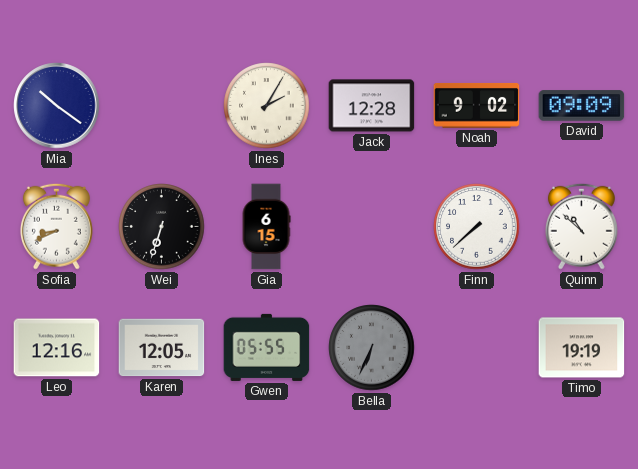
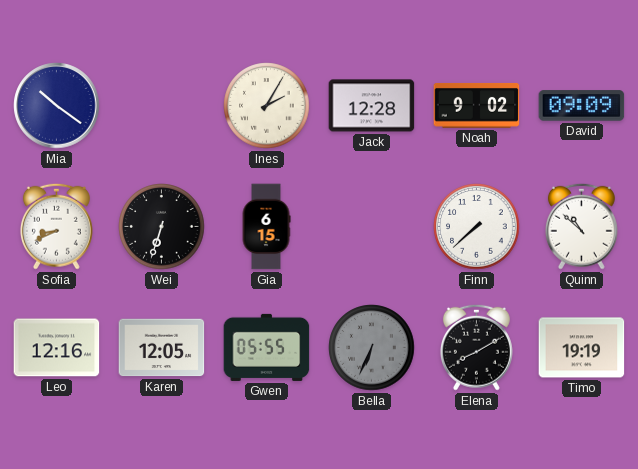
Elena: none -> 8:10 (476, 347)
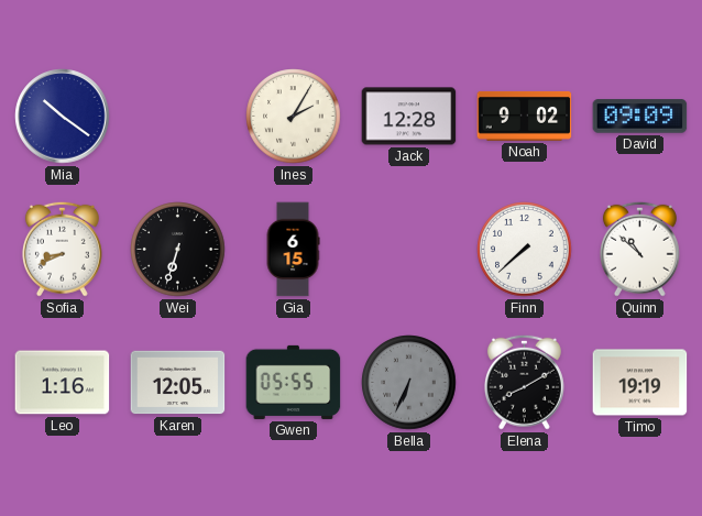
Leo: 12:16 -> 1:16 (63, 383)
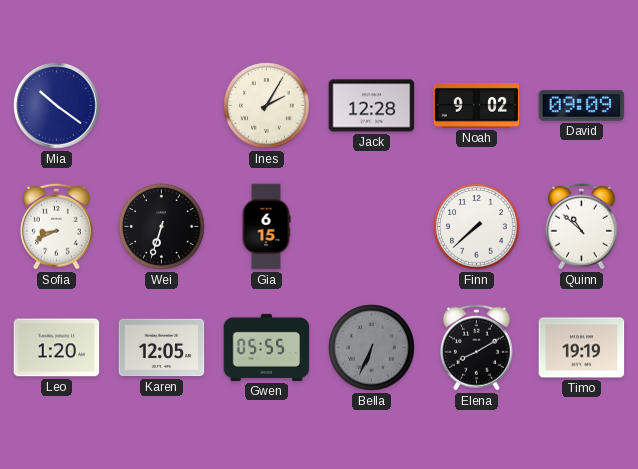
Leo: 1:16 -> 1:20 (57, 348)
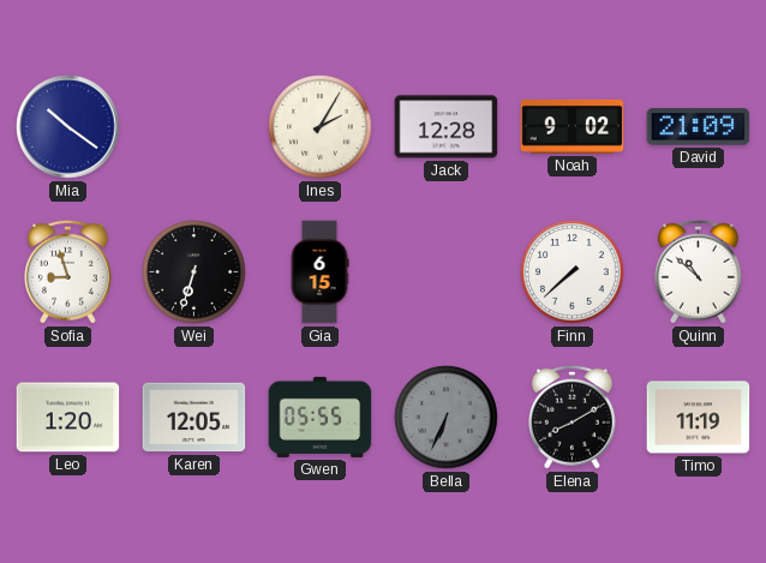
David: 09:09 -> 21:09 (699, 127)
Sofia: 8:41 -> 8:57 (67, 271)
Timo: 19:19 -> 11:19 (699, 418)
